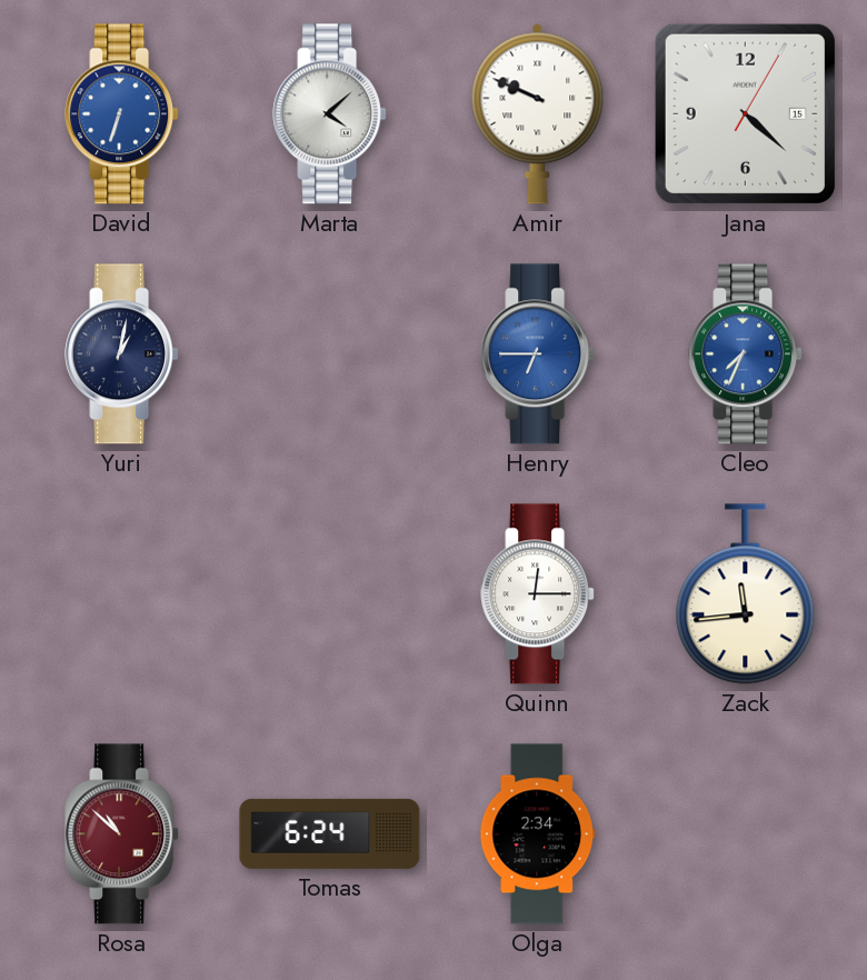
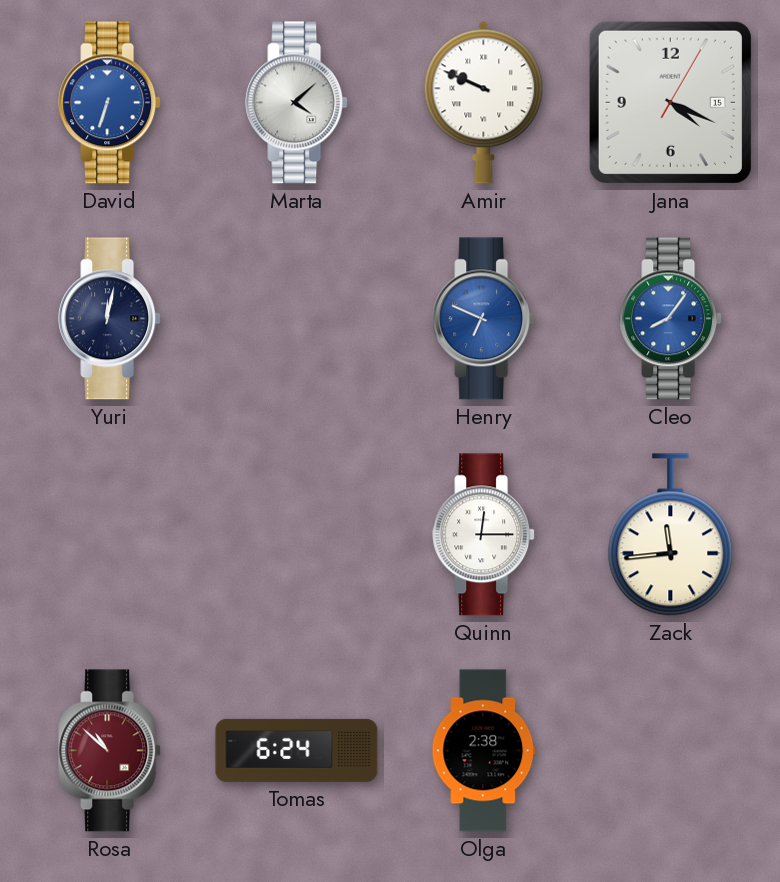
Jana: 4:22 -> 4:19 (670, 102)
Yuri: 1:02 -> 12:02 (110, 319)
Henry: 6:45 -> 6:49 (484, 319)
Cleo: 7:34 -> 8:06 (671, 319)
Olga: 2:34 -> 2:38 (484, 751)
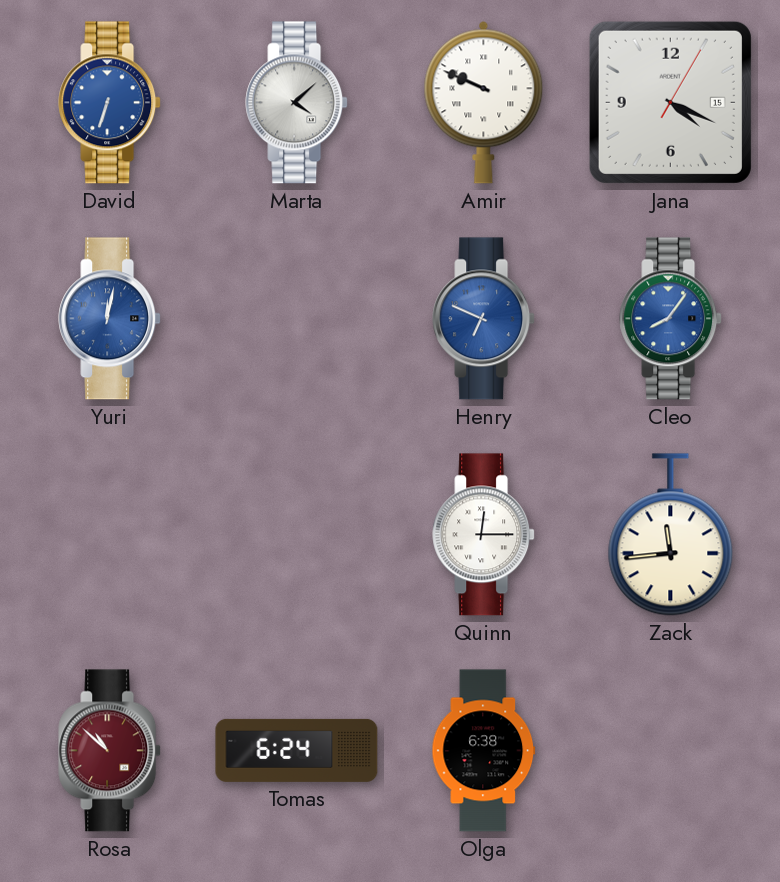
Yuri dial: navy -> blue (110, 319)
Olga: 2:38 -> 6:38 (484, 751)
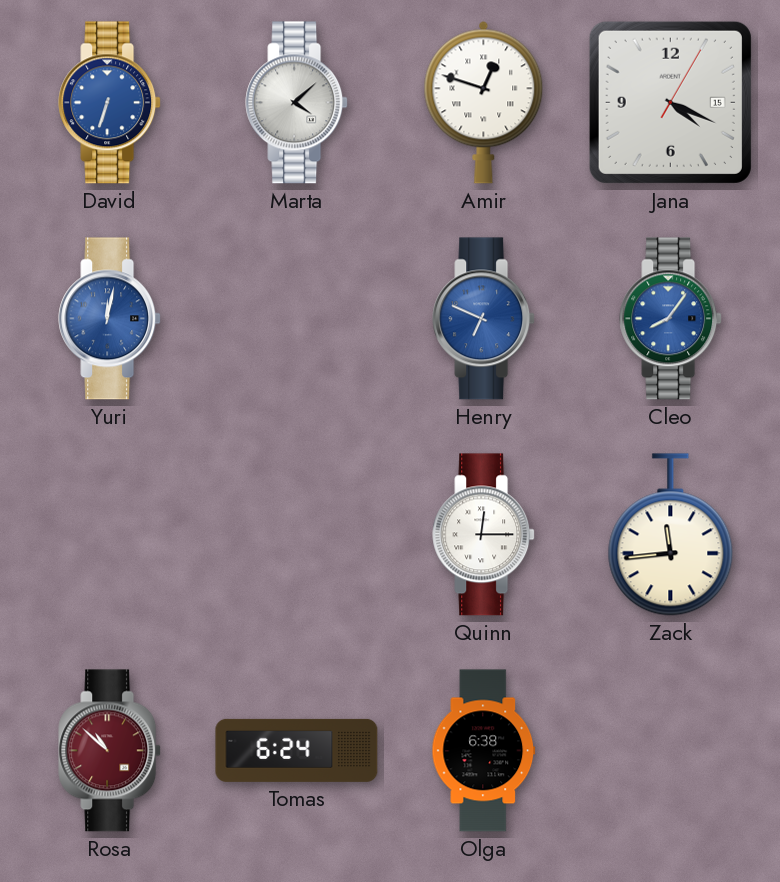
Amir: 9:49 -> 12:48 (484, 102)
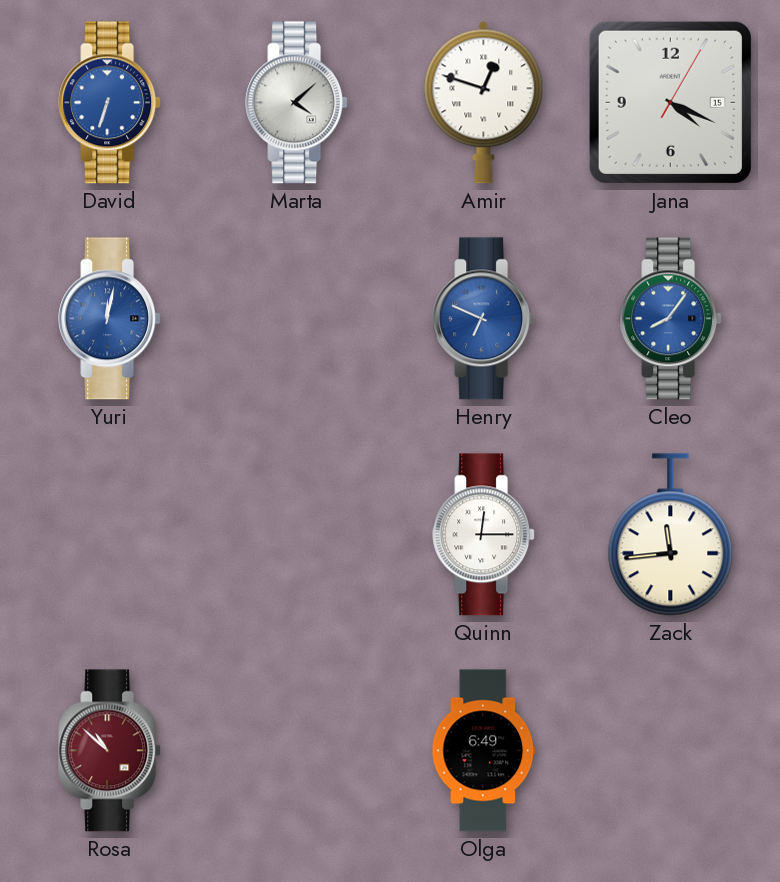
Tomas: 6:24 -> none (297, 750)
Olga: 6:38 -> 6:49 (484, 751)
